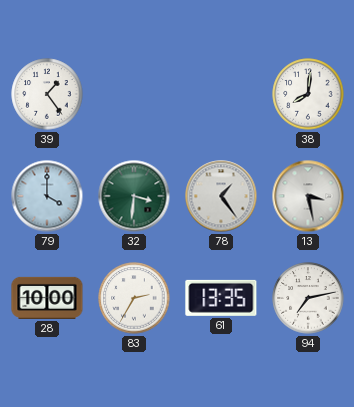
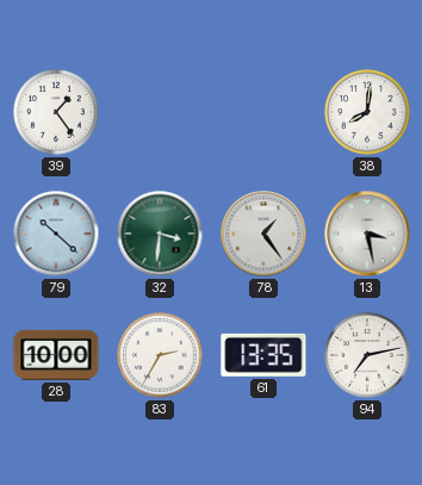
79: 4:00 -> 10:22 (56, 234)
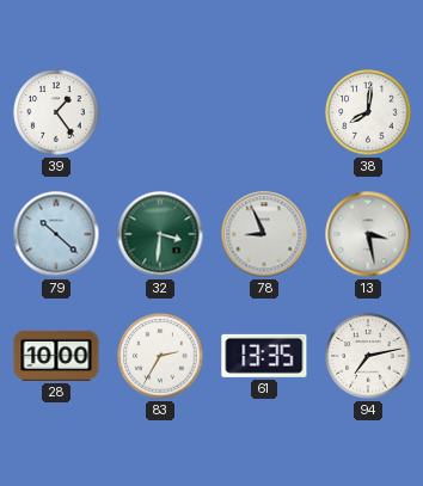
78: 1:24 -> 8:56 (264, 234)
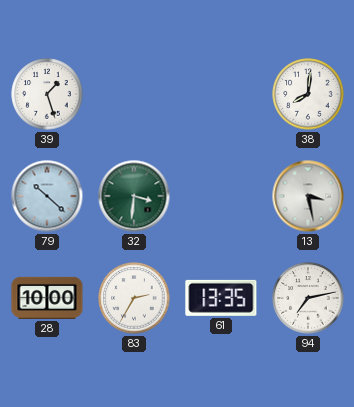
39: 1:24 -> 1:27 (47, 94)
78: 8:56 -> none (264, 234)
